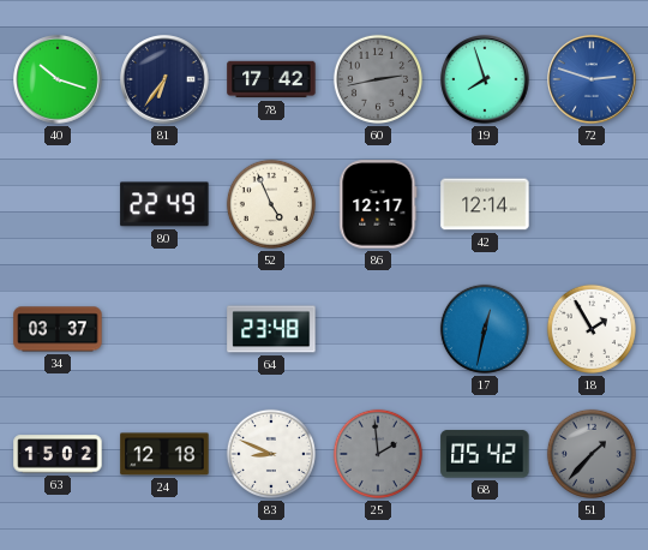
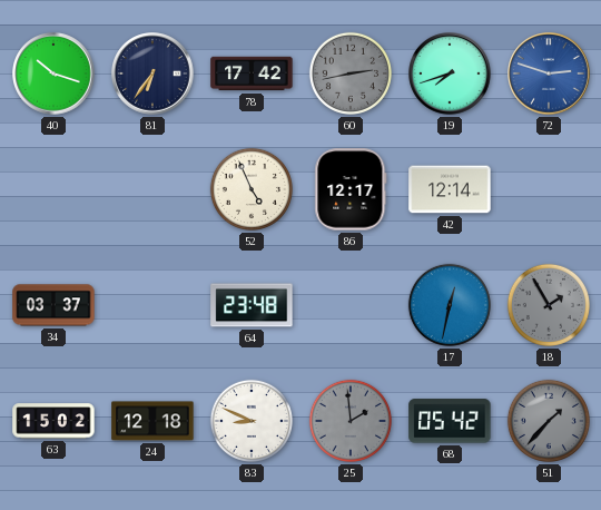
19: 7:57 -> 7:42 (450, 73)
80: 22:49 -> none (164, 204)
18 dial: white -> grey (549, 305)
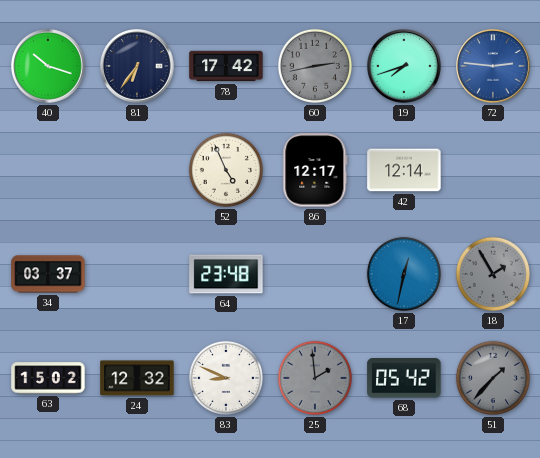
72: 2:48 -> 2:46 (493, 66)
24: 12:18 -> 12:32 (137, 378)
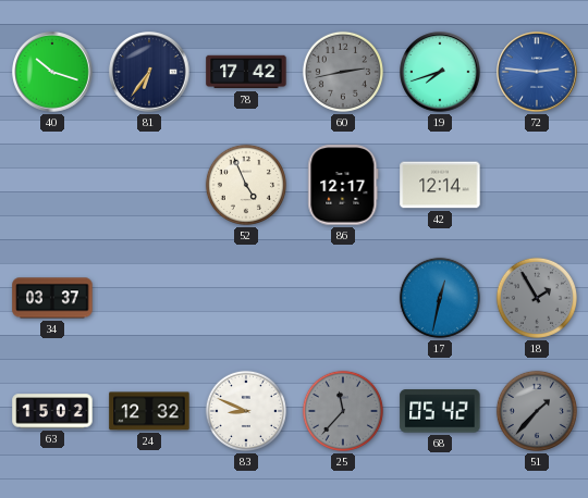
64: 23:48 -> none (226, 274)
25: 1:59 -> 11:37 (343, 411)
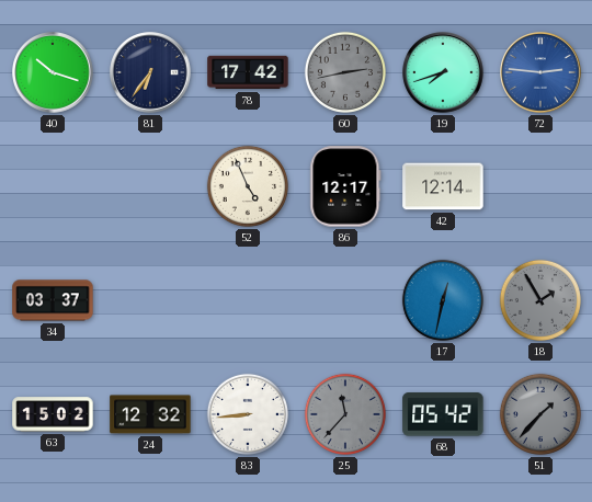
83: 8:49 -> 8:44 (248, 414)
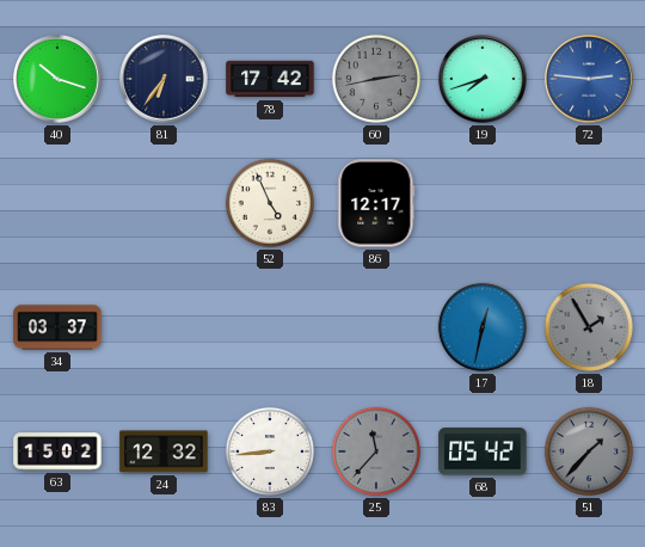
42: 12:14 -> none (443, 186)
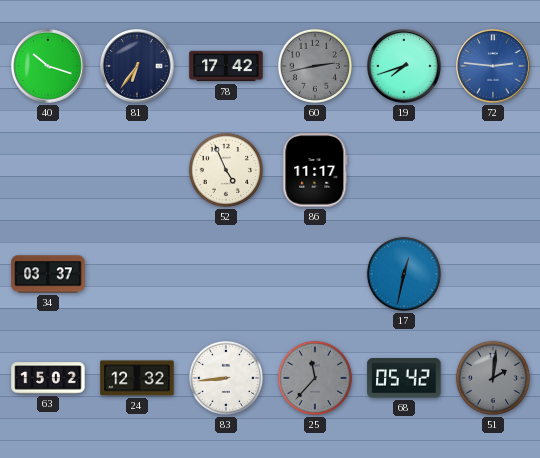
86: 12:17 -> 11:17 (315, 170)
18: 1:55 -> none (589, 327)
51: 1:37 -> 2:01 (493, 378)
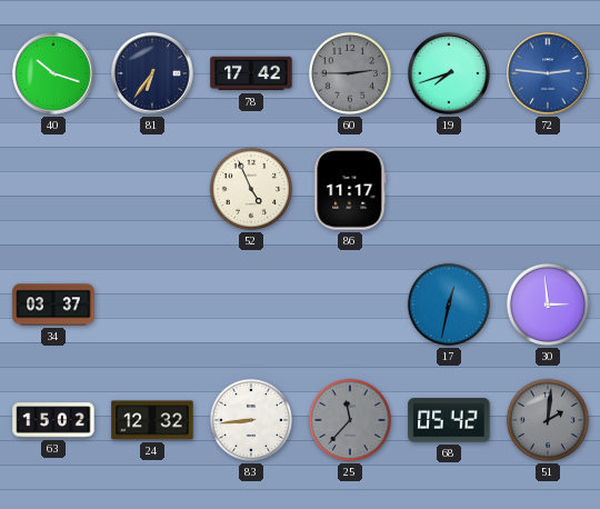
60: 2:43 -> 2:45 (350, 73)
30: none -> 2:59 (548, 305)
